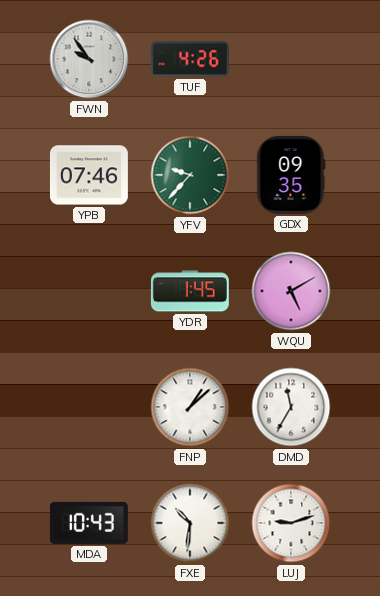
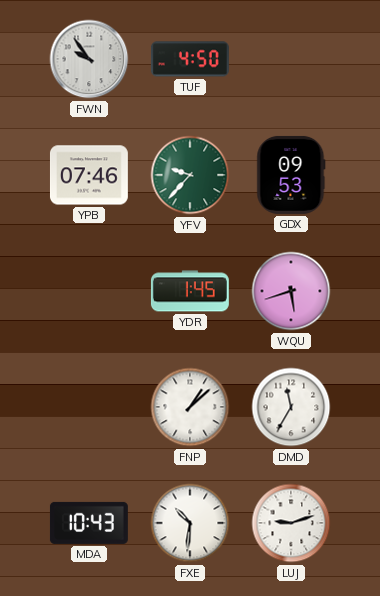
TUF: 4:26 -> 4:50 (190, 59)
GDX: 09:35 -> 09:53 (291, 175)
WQU: 5:10 -> 5:42 (291, 291)
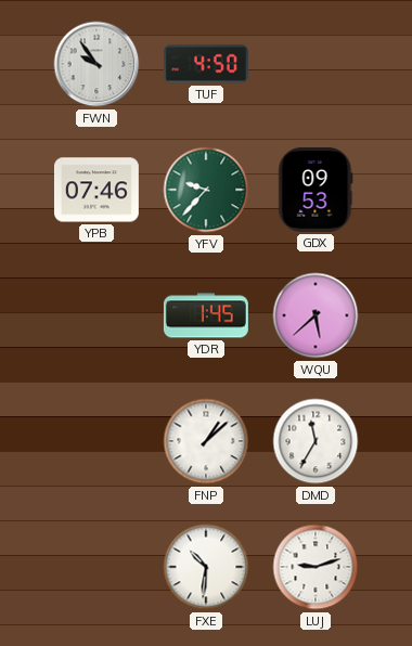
WQU: 5:42 -> 5:38 (316, 315)
MDA: 10:43 -> none (89, 523)
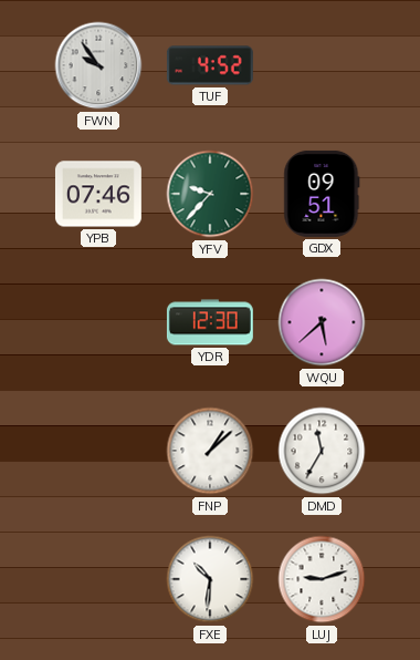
TUF: 4:50 -> 4:52 (210, 65)
GDX: 09:53 -> 09:51 (322, 194)
YDR: 1:45 -> 12:30 (210, 322)
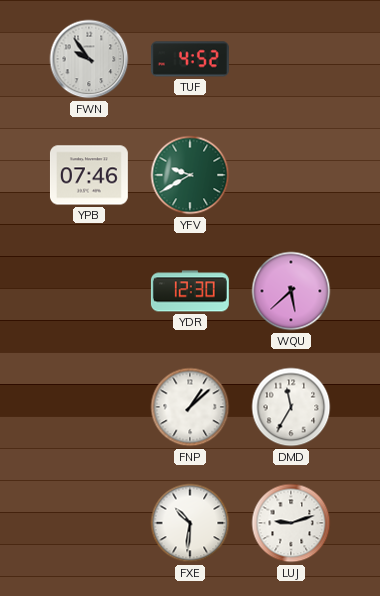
YFV: 9:37 -> 9:40 (190, 175)
GDX: 09:51 -> none (322, 194)
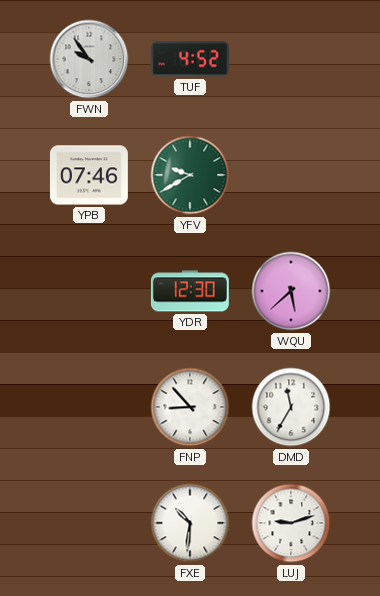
FNP: 1:08 -> 8:53 (190, 407)
